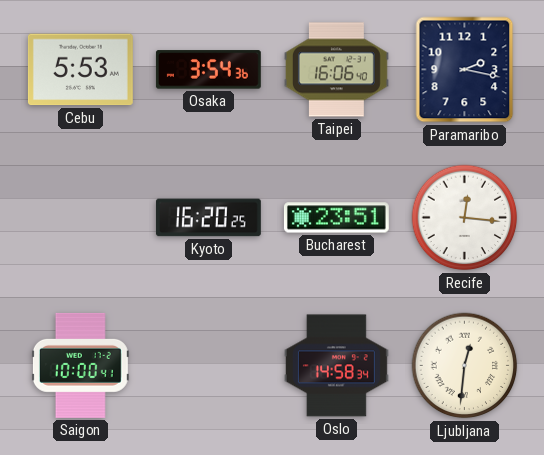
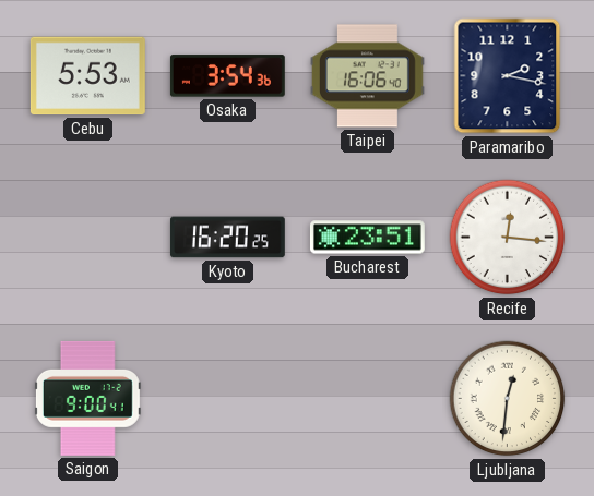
Saigon: 10:00 -> 9:00 (87, 398)
Oslo: 14:58 -> none (336, 366)
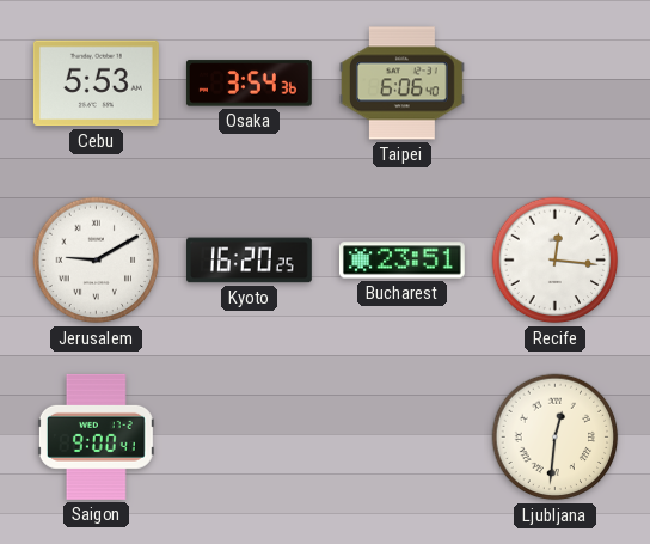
Taipei: 16:06 -> 6:06 (401, 84)
Paramaribo: 2:17 -> none (508, 76)
Jerusalem: none -> 9:10 (97, 261)
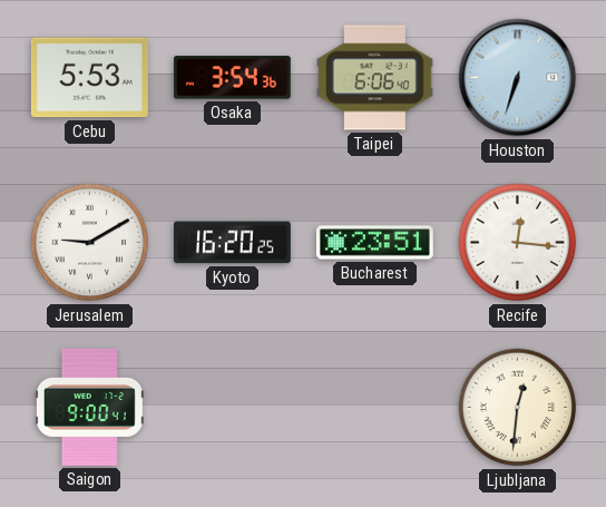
Houston: none -> 6:33 (518, 78)
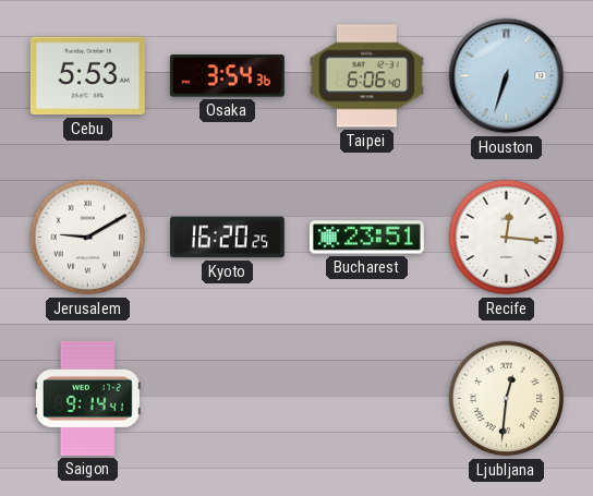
Saigon: 9:00 -> 9:14 (87, 398)
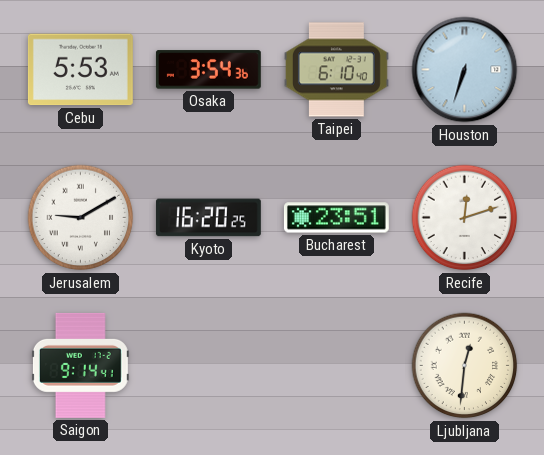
Taipei: 6:06 -> 6:10 (336, 70)
Recife: 12:16 -> 12:12 (465, 218)
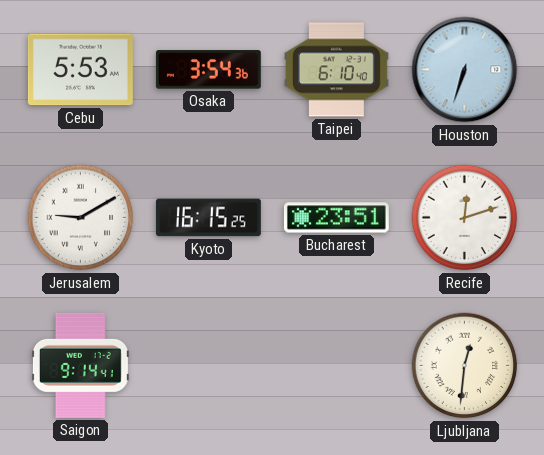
Kyoto: 16:20 -> 16:15 (208, 218)
